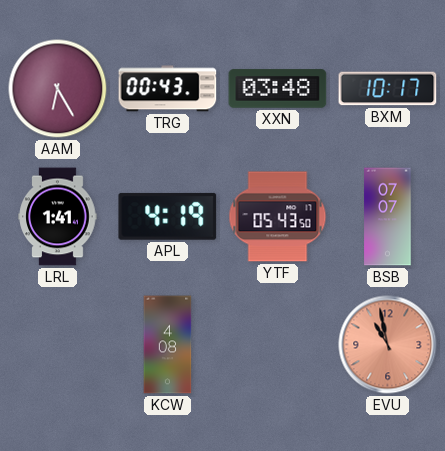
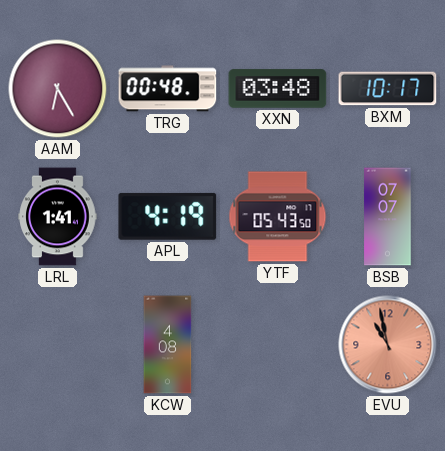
TRG: 00:43 -> 00:48 (168, 89)
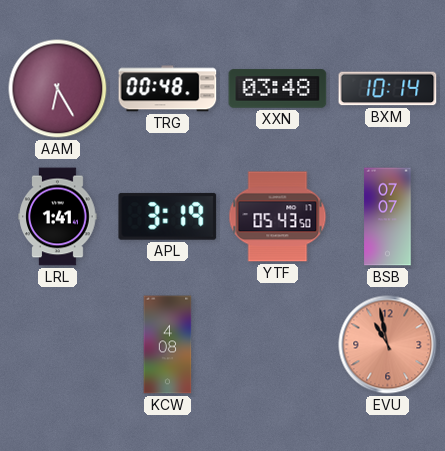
BXM: 10:17 -> 10:14 (388, 89)
APL: 4:19 -> 3:19 (168, 216)
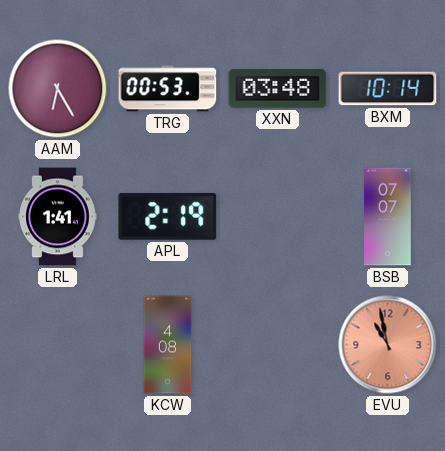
TRG: 00:48 -> 00:53 (168, 89)
APL: 3:19 -> 2:19 (168, 216)
YTF: 05:43 -> none (278, 217)
